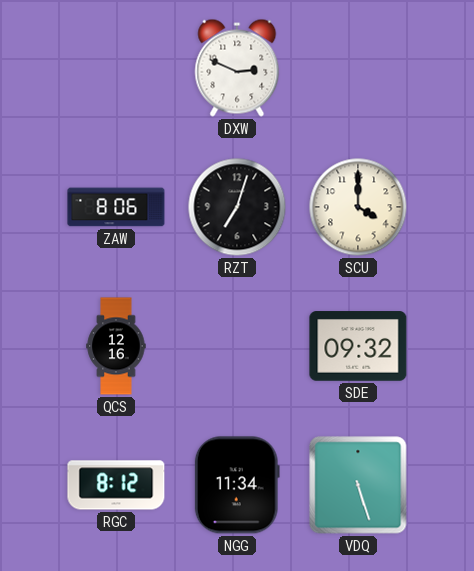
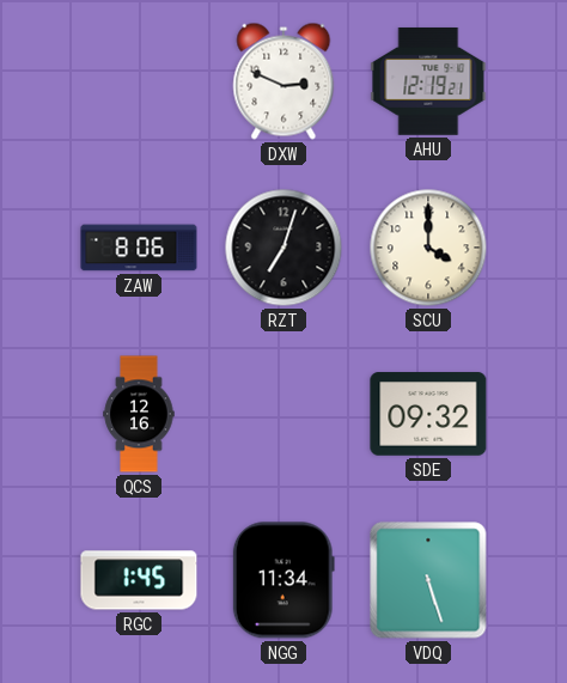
AHU: none -> 12:19 (428, 81)
RGC: 8:12 -> 1:45 (139, 580)
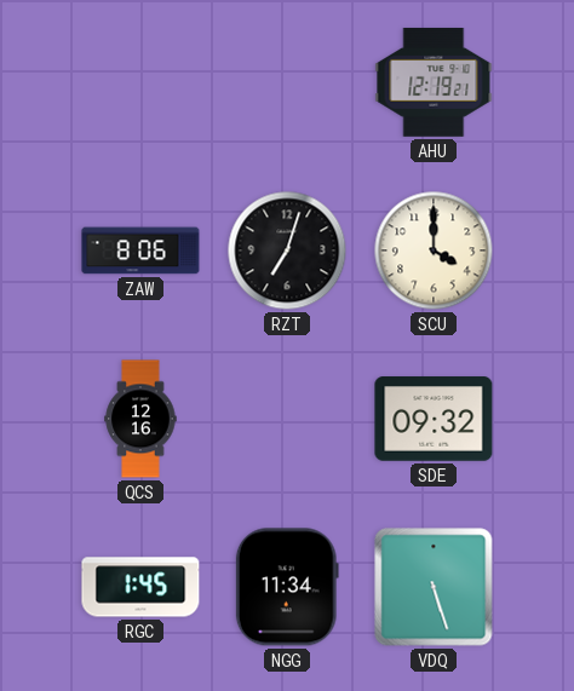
DXW: 2:49 -> none (283, 81)
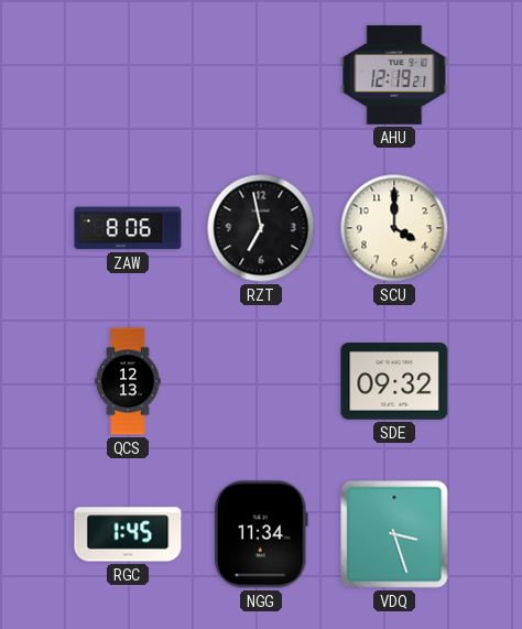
RZT: 7:03 -> 6:58 (261, 228)
QCS: 12:16 -> 12:13 (128, 381)
VDQ: 5:27 -> 3:27 (394, 534)
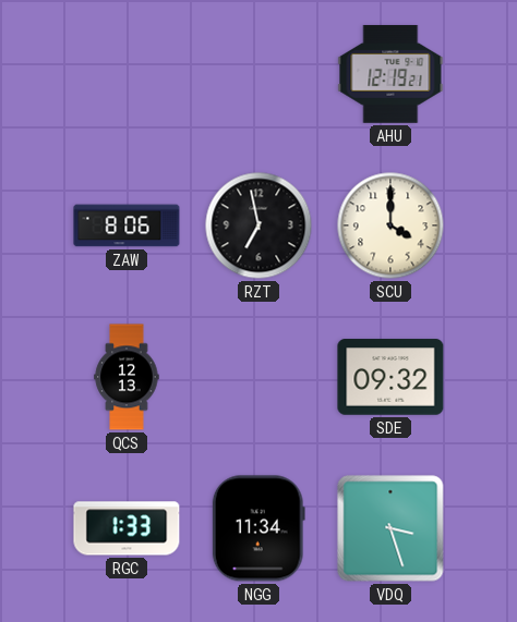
RGC: 1:45 -> 1:33 (127, 528)
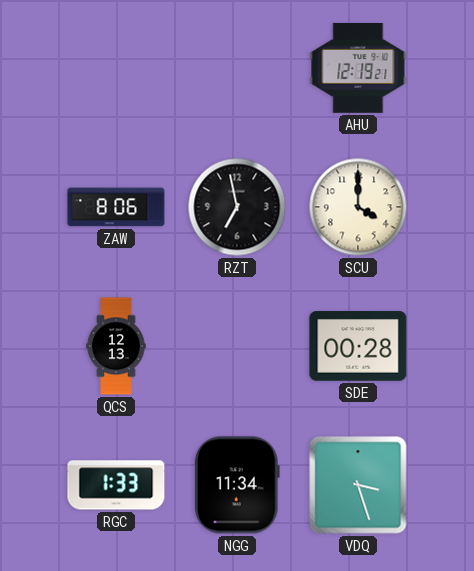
SDE: 09:32 -> 00:28 (358, 346)
